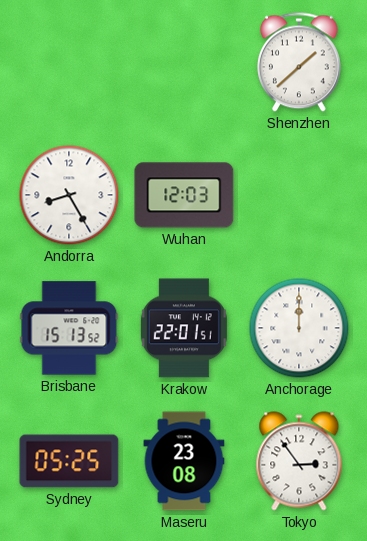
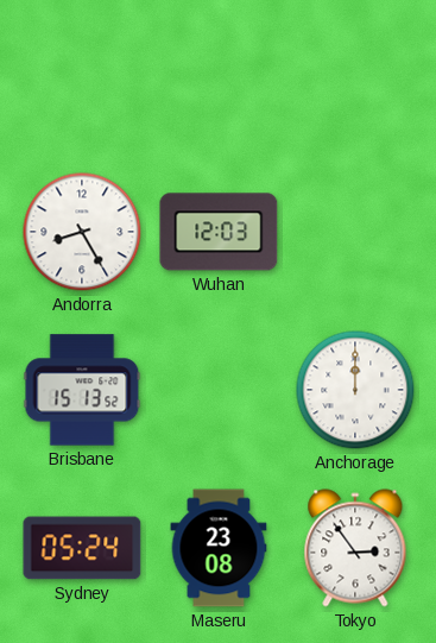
Shenzhen: 1:38 -> none (299, 62)
Krakow: 22:01 -> none (184, 328)
Sydney: 05:25 -> 05:24 (82, 548)
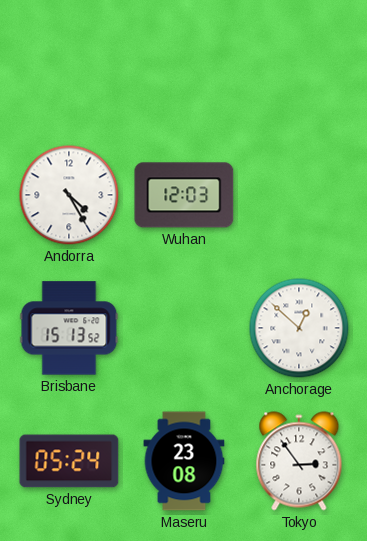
Andorra: 8:25 -> 4:25 (69, 195)
Anchorage: 12:00 -> 12:52 (299, 328)
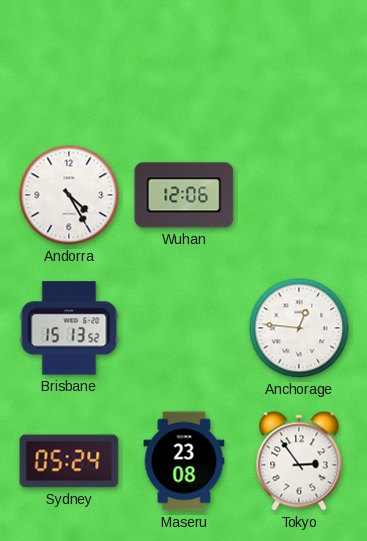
Wuhan: 12:03 -> 12:06 (184, 195)
Anchorage: 12:52 -> 12:46 (299, 328)
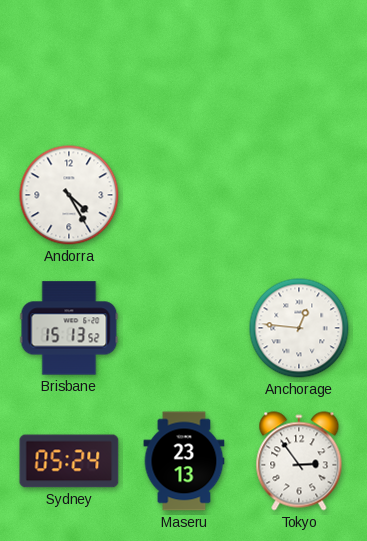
Wuhan: 12:06 -> none (184, 195)
Maseru: 23:08 -> 23:13 (184, 461)
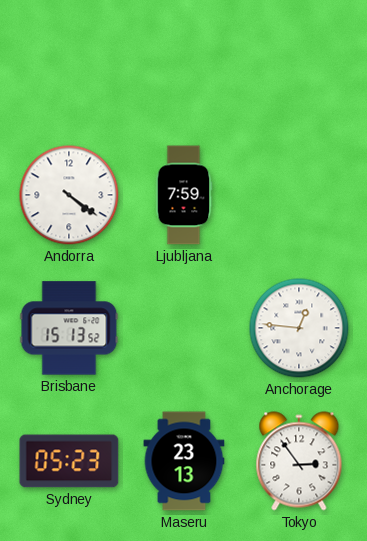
Andorra: 4:25 -> 4:21 (69, 195)
Ljubljana: none -> 7:59 (184, 195)
Sydney: 05:24 -> 05:23 (69, 461)
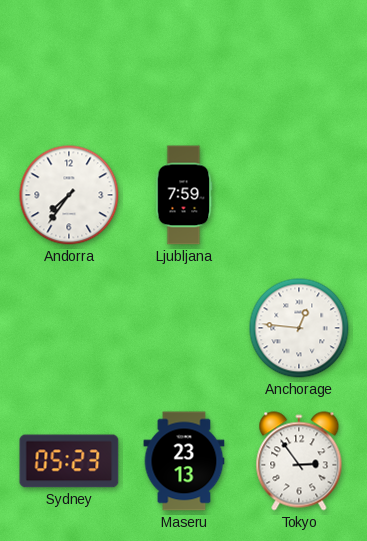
Andorra: 4:21 -> 7:36 (69, 195)
Brisbane: 15:13 -> none (69, 328)
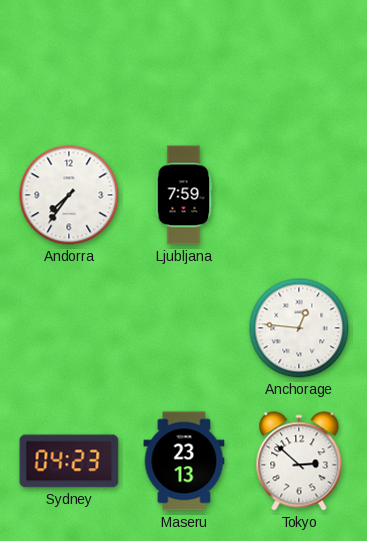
Sydney: 05:23 -> 04:23 (69, 461)
Tokyo: 2:54 -> 2:52 (299, 461)
